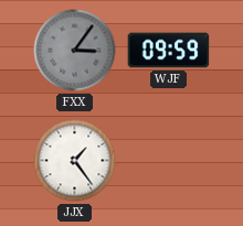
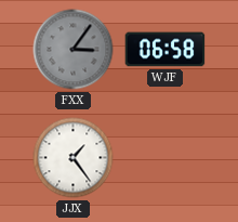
WJF: 09:59 -> 06:58 (166, 50)
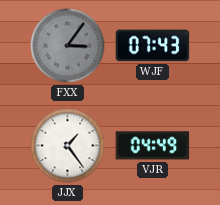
WJF: 06:58 -> 07:43 (153, 46)
VJR: none -> 04:49 (153, 146)
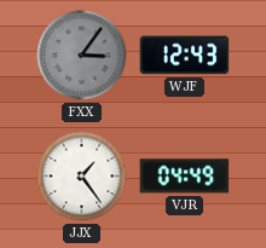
WJF: 07:43 -> 12:43 (185, 56)
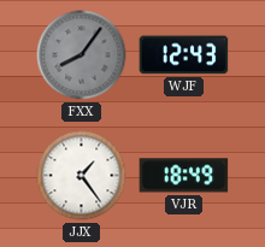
FXX: 3:06 -> 8:06 (82, 55)
VJR: 04:49 -> 18:49 (184, 176)
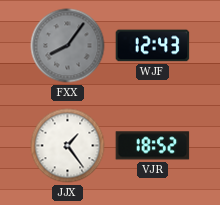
VJR: 18:49 -> 18:52 (153, 146)
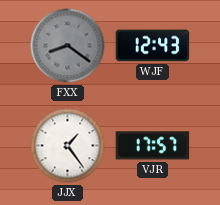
FXX: 8:06 -> 8:21 (68, 46)
VJR: 18:52 -> 17:57 (153, 146)
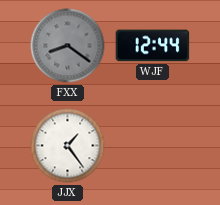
WJF: 12:43 -> 12:44 (153, 46)
VJR: 17:57 -> none (153, 146)
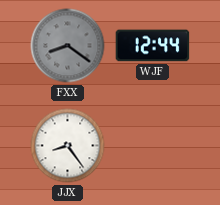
JJX: 1:24 -> 8:24 (68, 146)
